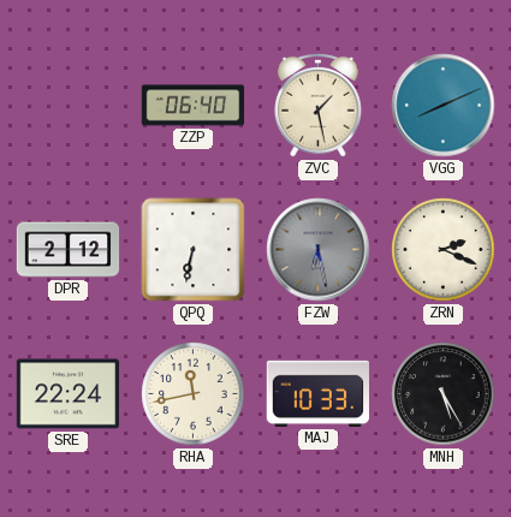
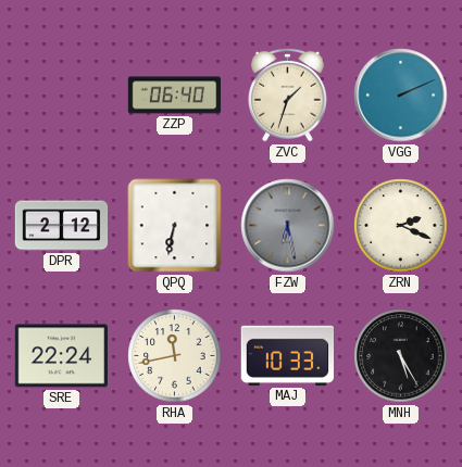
ZVC: 1:28 -> 1:33 (288, 94)
VGG: 8:11 -> 2:11 (401, 96)
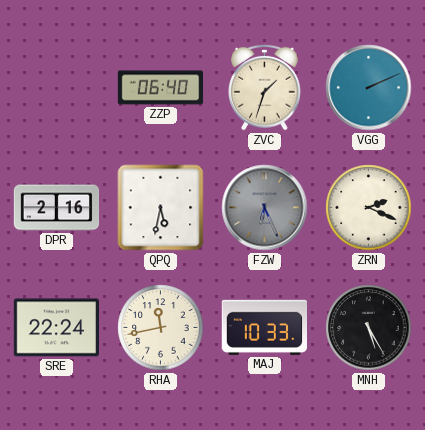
DPR: 2:12 -> 2:16 (57, 208)
QPQ: 6:32 -> 5:32 (161, 208)
FZW: 6:28 -> 6:26 (265, 208)
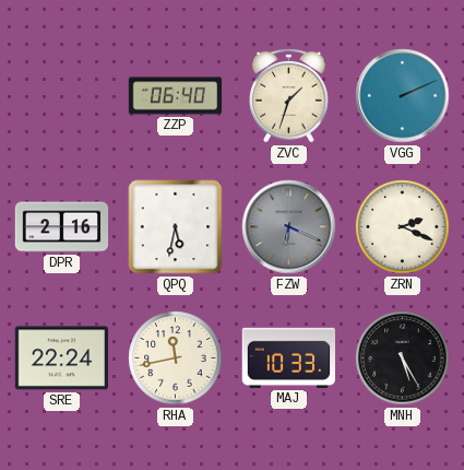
FZW: 6:26 -> 6:19 (289, 227)
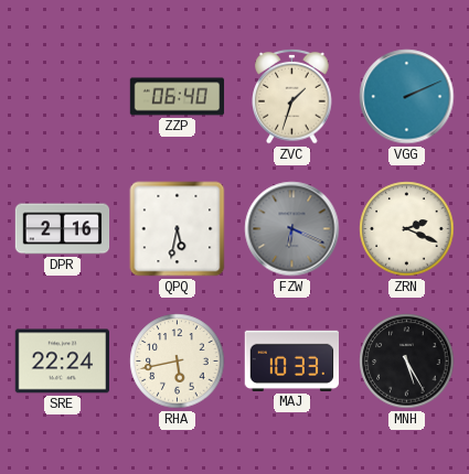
RHA: 11:43 -> 5:43 (178, 362)
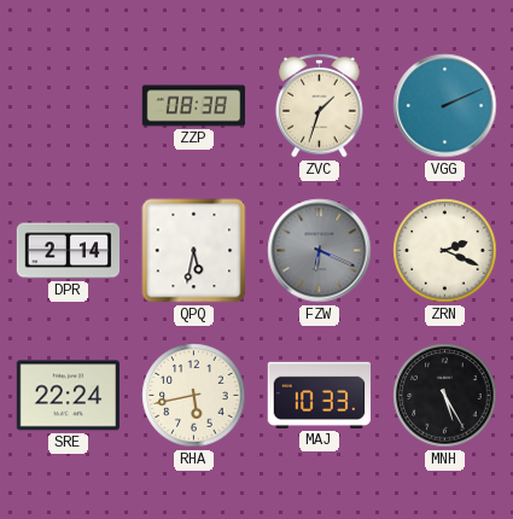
ZZP: 06:40 -> 08:38 (194, 106)
DPR: 2:16 -> 2:14 (69, 251)
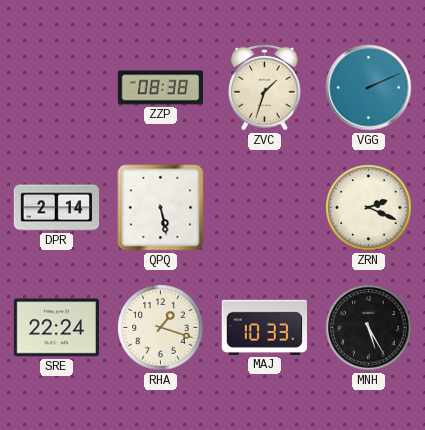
QPQ: 5:32 -> 5:28 (161, 208)
FZW: 6:19 -> none (320, 251)
RHA: 5:43 -> 1:18 (161, 328)
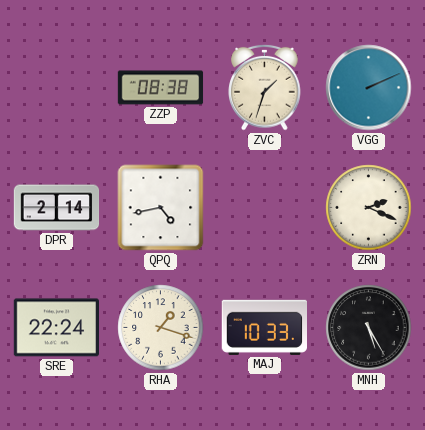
QPQ: 5:28 -> 4:43 (161, 208)
